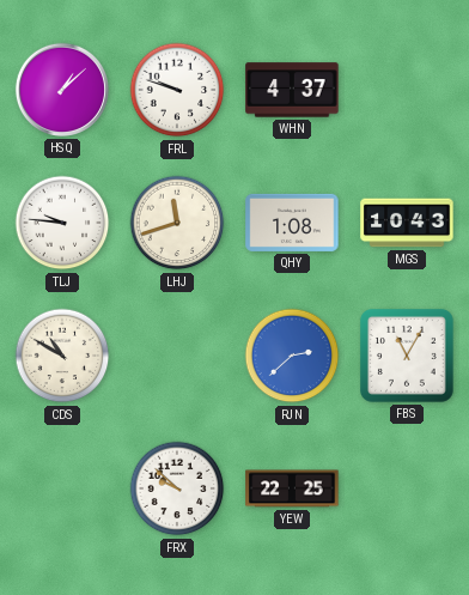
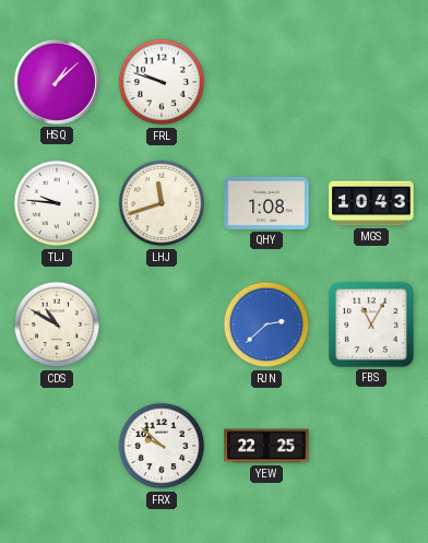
WHN: 4:37 -> none (292, 90)
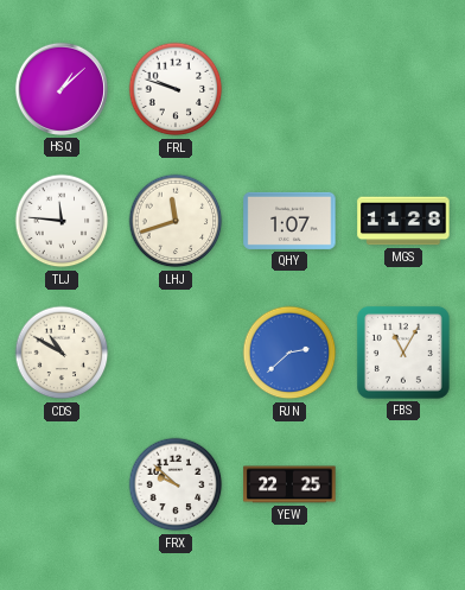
TLJ: 9:46 -> 11:46 (62, 221)
QHY: 1:08 -> 1:07 (289, 221)
MGS: 10:43 -> 11:28 (403, 221)
